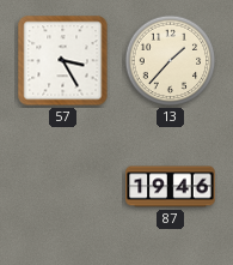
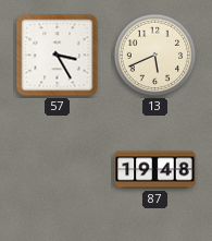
13: 1:37 -> 5:41 (155, 56)
87: 19:46 -> 19:48 (155, 170)
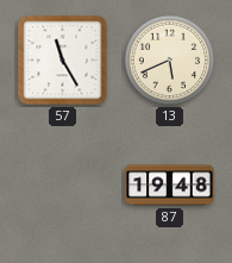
57: 3:25 -> 11:25 (63, 61)
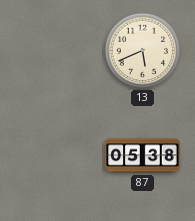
57: 11:25 -> none (63, 61)
87: 19:48 -> 05:38 (143, 156)
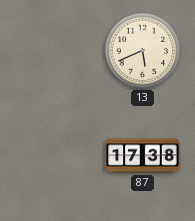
87: 05:38 -> 17:38 (143, 156)
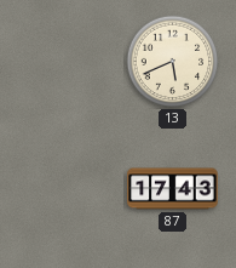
87: 17:38 -> 17:43 (173, 189)
